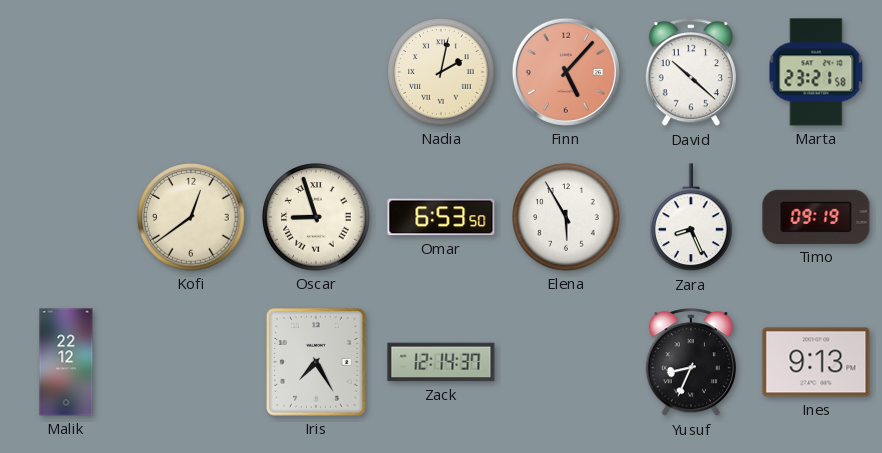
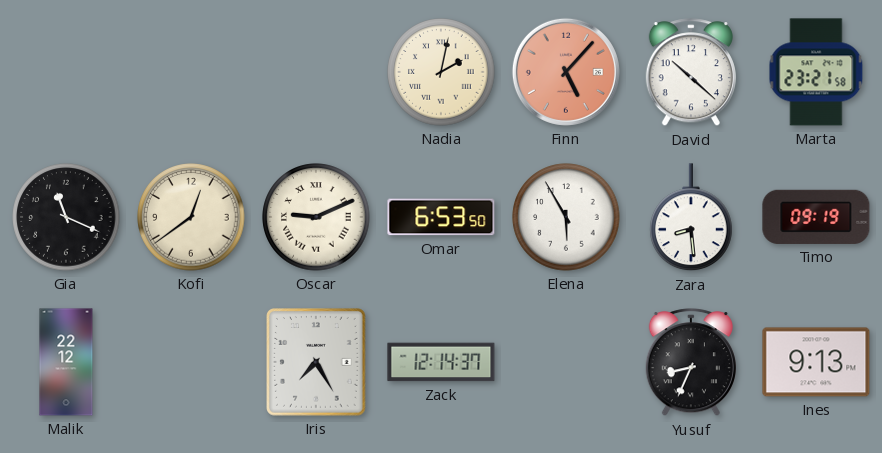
Gia: none -> 11:19 (66, 217)
Oscar: 8:57 -> 9:11 (316, 217)
Zara: 8:26 -> 8:29 (692, 218)
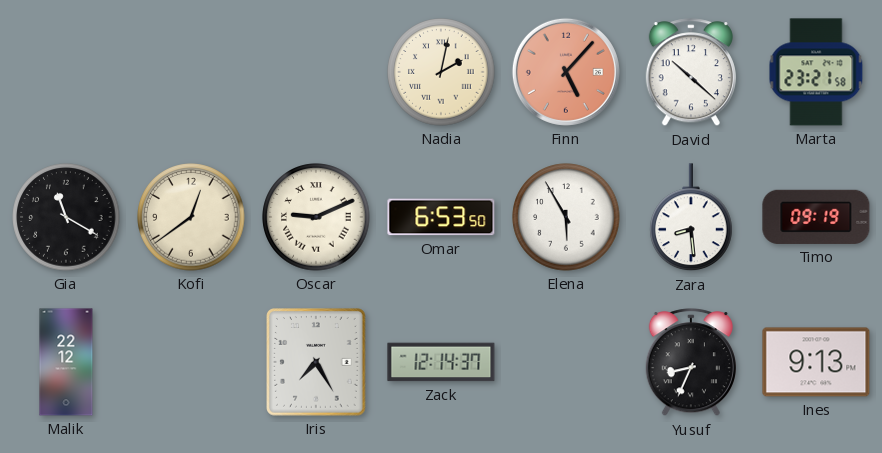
Gia: 11:19 -> 11:20 (66, 217)
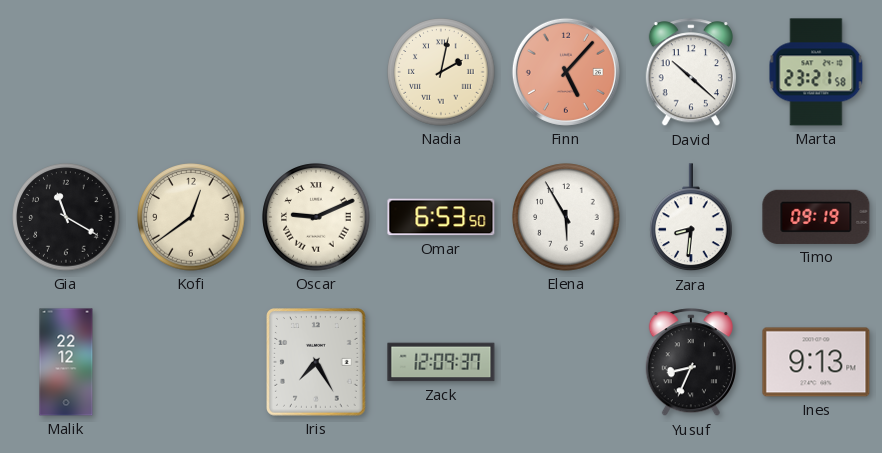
Zara: 8:29 -> 8:31 (692, 218)
Zack: 12:14 -> 12:09 (441, 362)
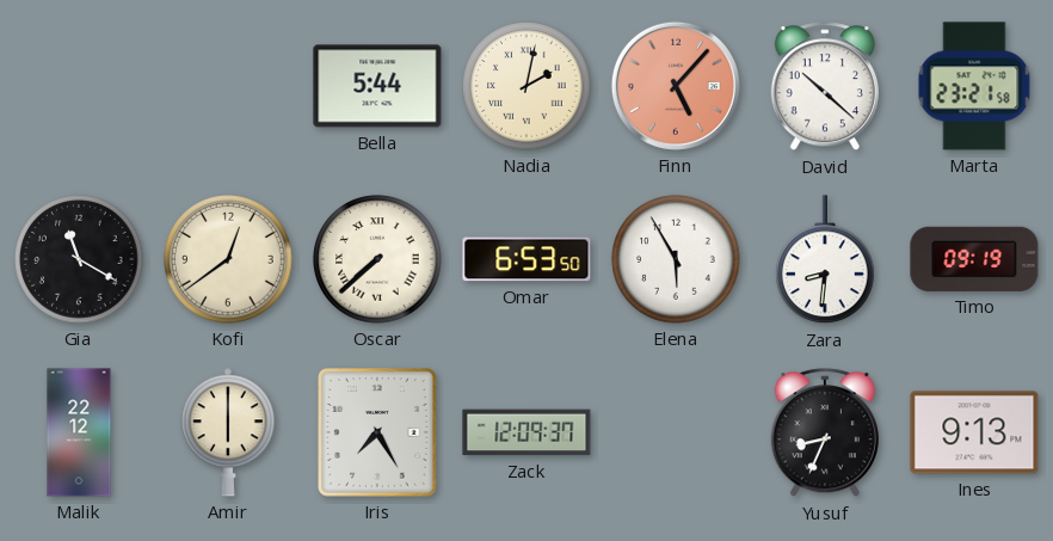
Bella: none -> 5:44 (377, 86)
Oscar: 9:11 -> 7:38 (377, 259)
Amir: none -> 6:00 (227, 432)
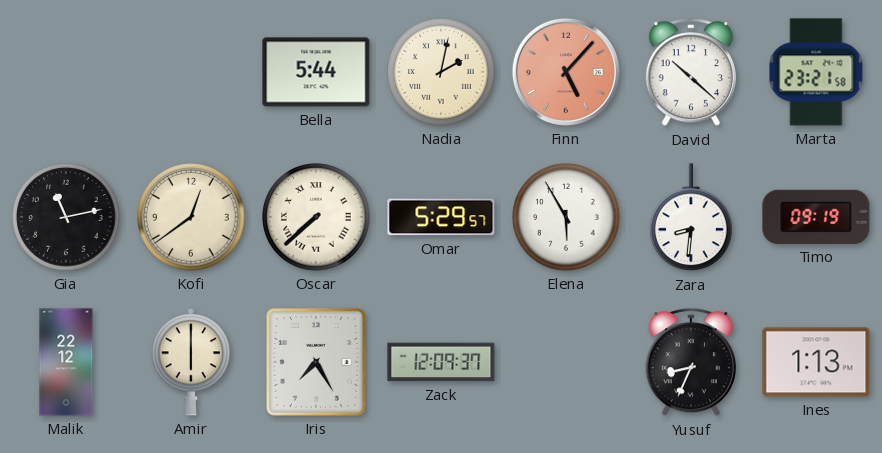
Gia: 11:20 -> 11:13 (66, 217)
Omar: 6:53 -> 5:29 (441, 217)
Ines: 9:13 -> 1:13 (816, 362)
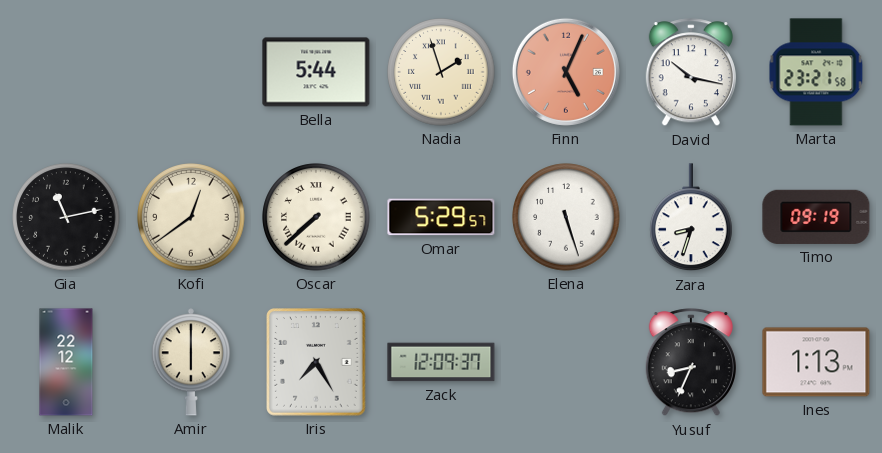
Nadia: 2:02 -> 1:57 (441, 72)
Finn: 5:07 -> 5:04 (566, 72)
David: 10:22 -> 10:17 (691, 73)
Elena: 5:55 -> 5:27 (566, 217)
Zara: 8:31 -> 8:33 (692, 218)
